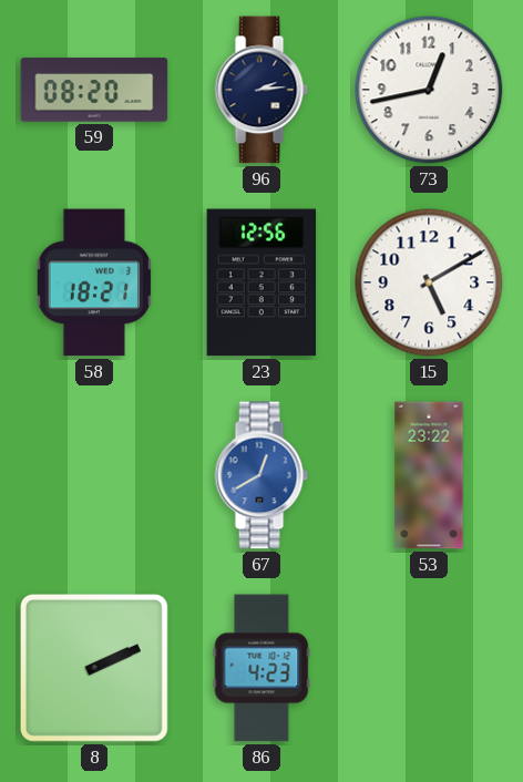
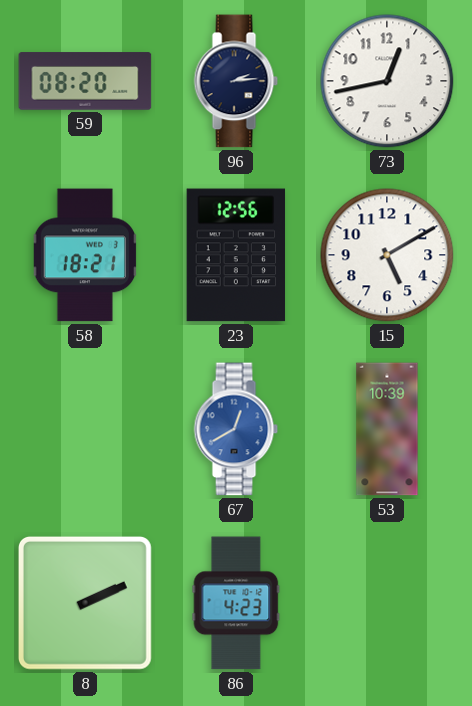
53: 23:22 -> 10:39 (387, 429)
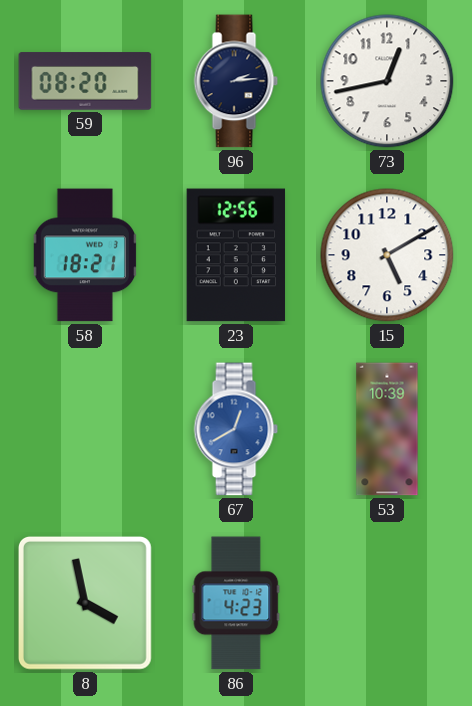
8: 2:11 -> 3:58 (85, 603)
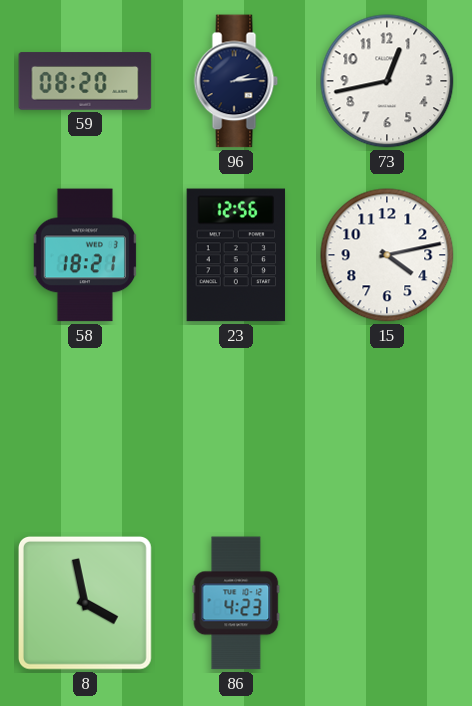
15: 5:10 -> 4:13 (387, 255)
67: 12:40 -> none (236, 429)
53: 10:39 -> none (387, 429)
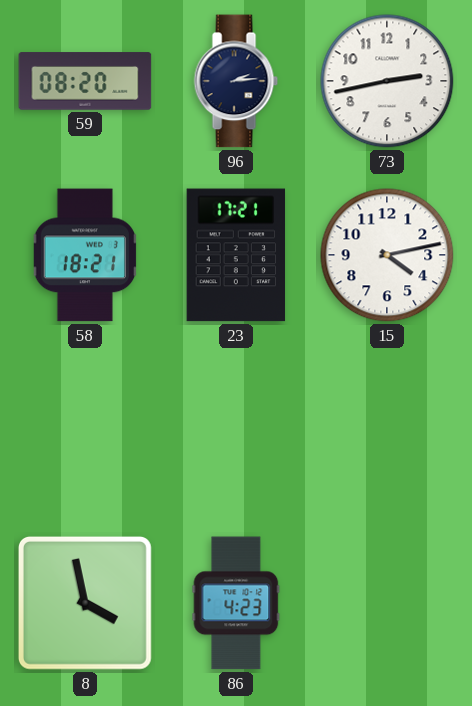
73: 12:43 -> 2:43 (387, 81)
23: 12:56 -> 17:21 (236, 255)
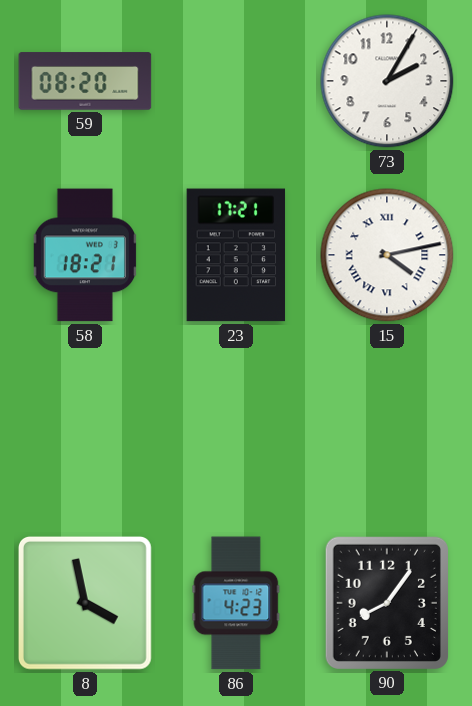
96: 2:14 -> none (236, 81)
73: 2:43 -> 2:05 (387, 81)
15 numerals: Arabic -> Roman (387, 255)
90: none -> 8:06 (387, 602)
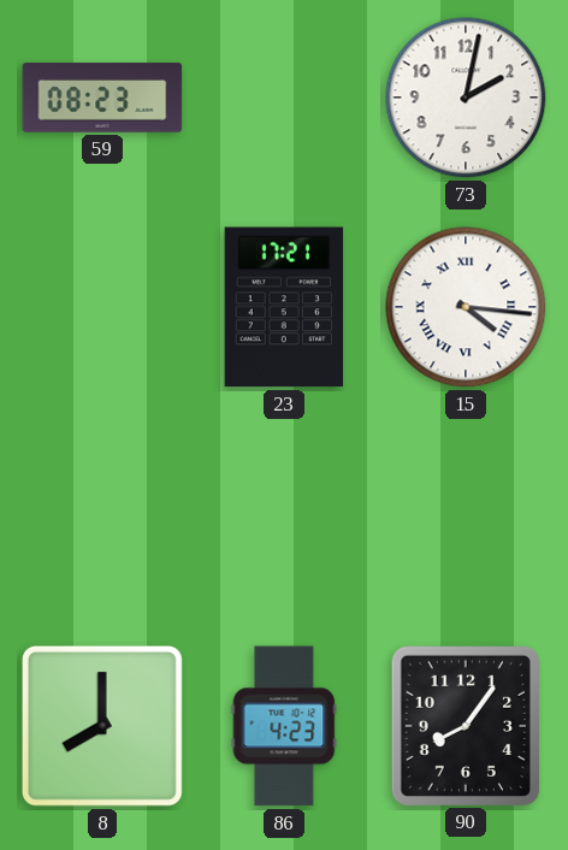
59: 08:20 -> 08:23 (102, 98)
73: 2:05 -> 2:02 (466, 98)
58: 18:21 -> none (85, 255)
15: 4:13 -> 4:16 (466, 307)
8: 3:58 -> 8:00 (102, 726)
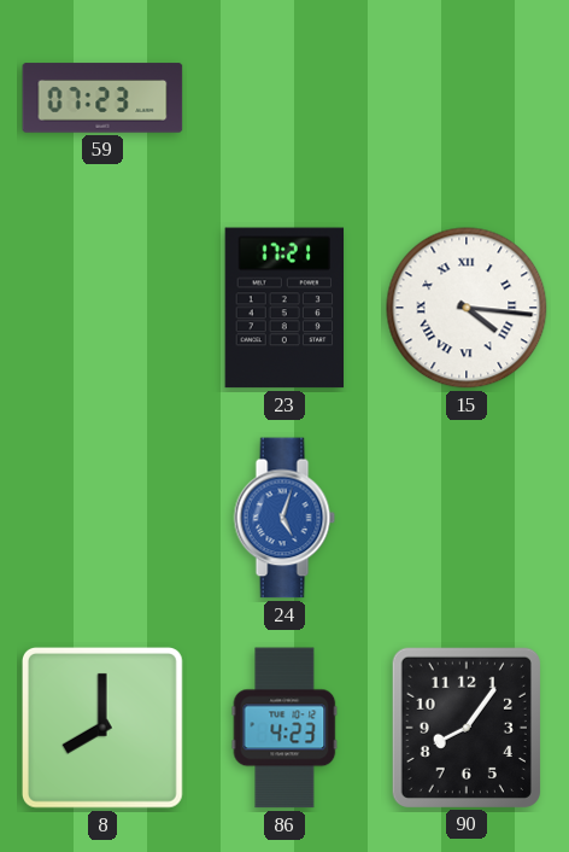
59: 08:23 -> 07:23 (102, 98)
73: 2:02 -> none (466, 98)
24: none -> 5:03 (284, 518)
